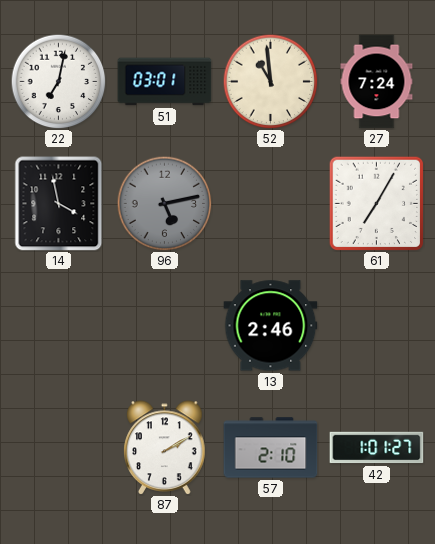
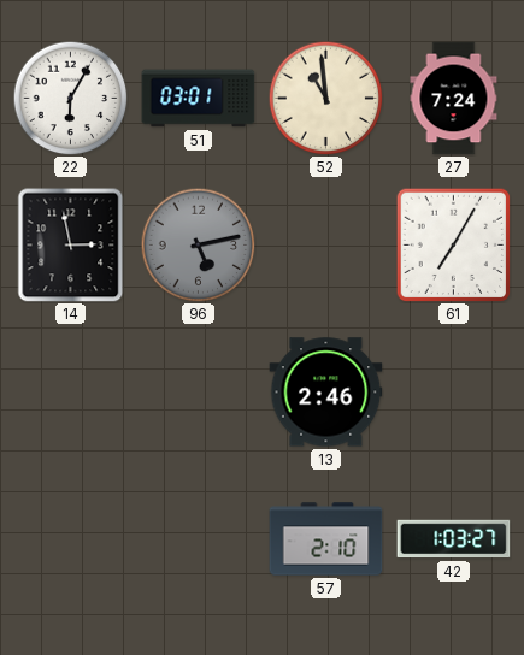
22: 7:02 -> 6:05 (70, 98)
14: 3:58 -> 2:58 (71, 246)
87: 2:10 -> none (165, 448)
42: 1:01 -> 1:03 (454, 539)
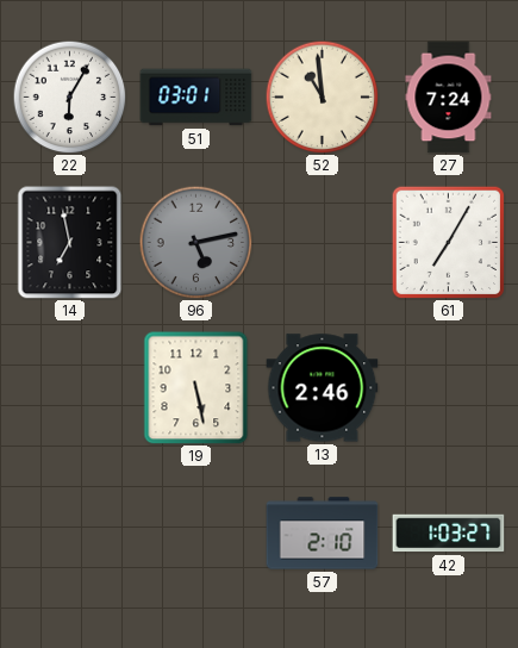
14: 2:58 -> 6:58 (70, 243)
19: none -> 5:28 (196, 388)
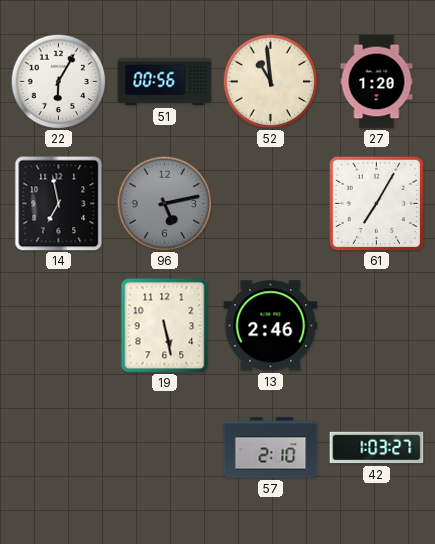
51: 03:01 -> 00:56 (165, 82)
27: 7:24 -> 1:20 (377, 82)
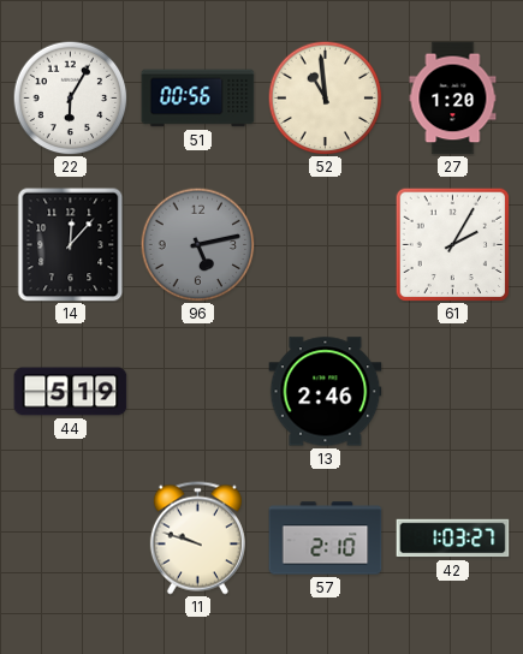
14: 6:58 -> 12:07 (71, 245)
61: 7:05 -> 2:05 (452, 244)
44: none -> 5:19 (71, 392)
19: 5:28 -> none (165, 326)
11: none -> 9:48 (197, 539)
